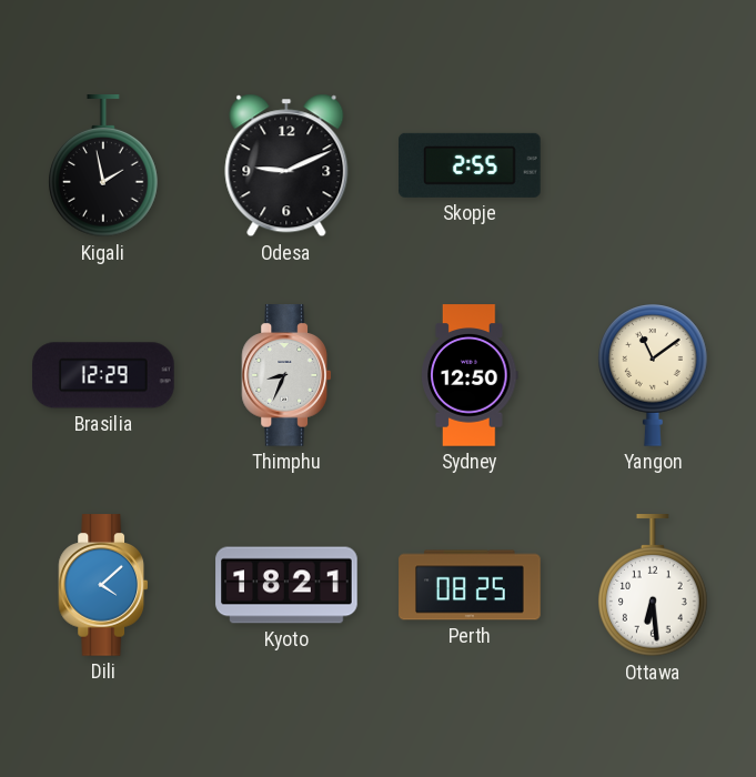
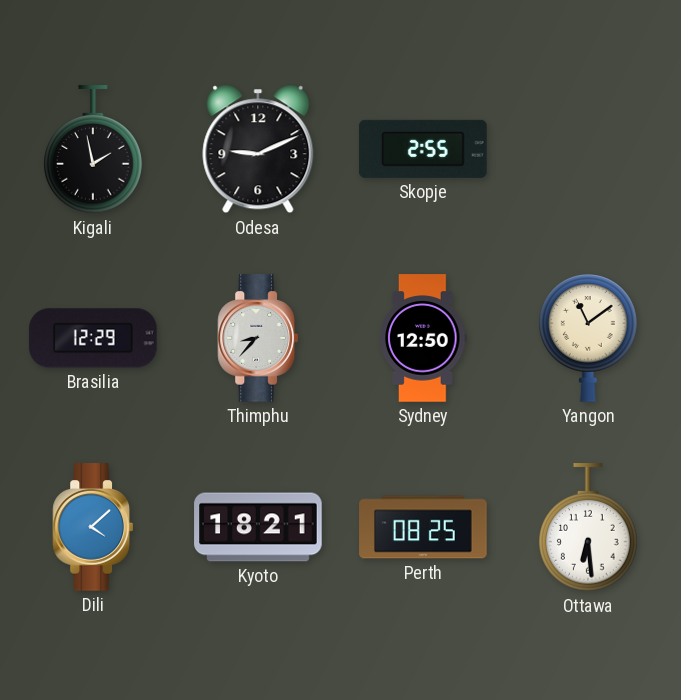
Thimphu: 8:34 -> 8:37 (257, 338)
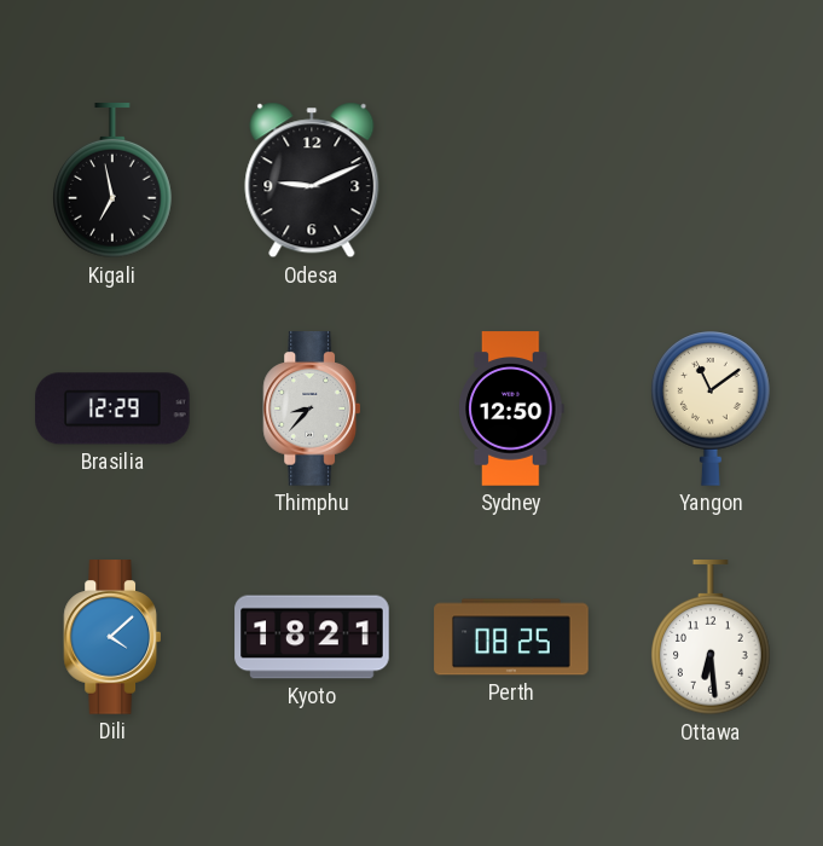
Kigali: 1:58 -> 6:58 (112, 181)
Skopje: 2:55 -> none (423, 149)
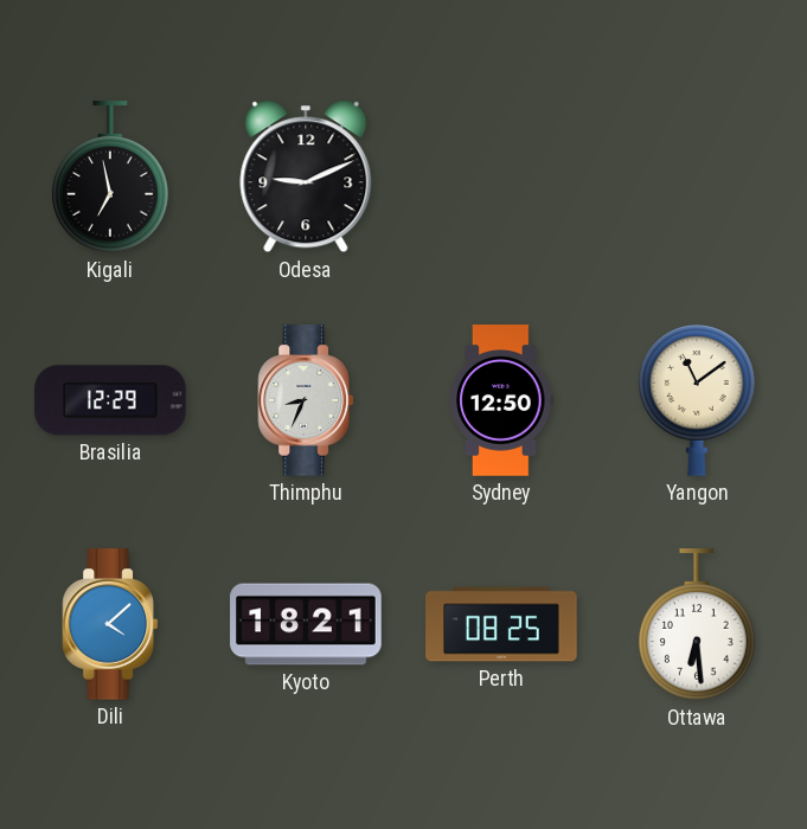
Thimphu: 8:37 -> 8:34 (305, 400)
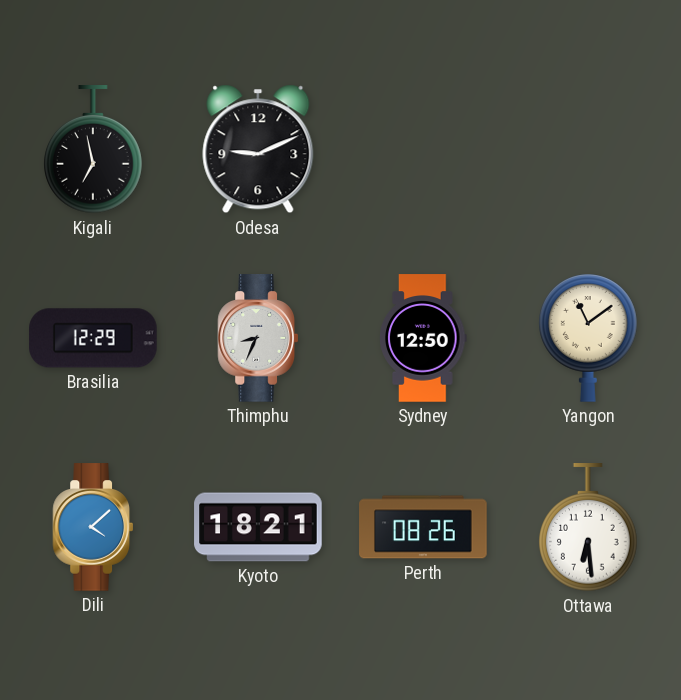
Perth: 08:25 -> 08:26 (423, 527)
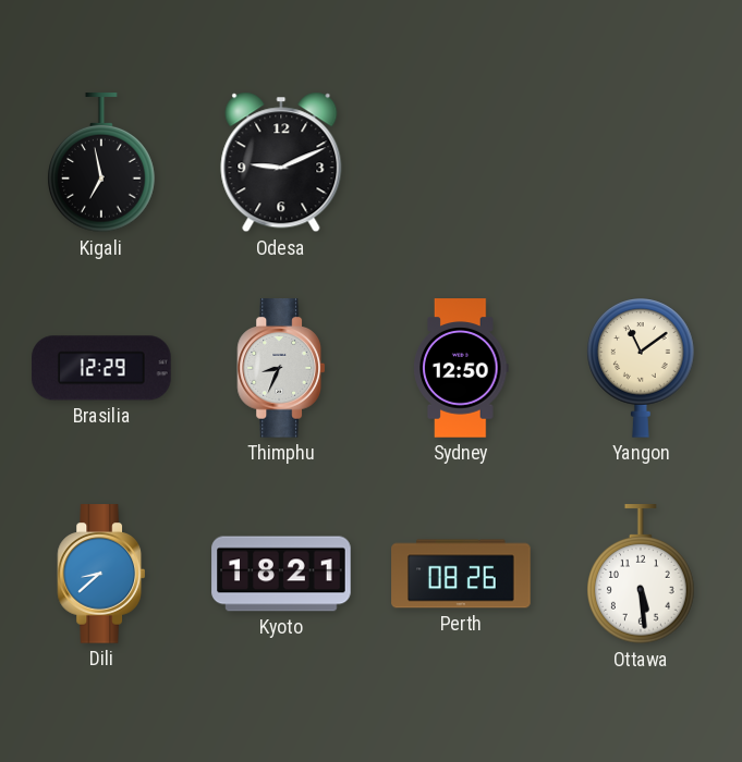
Dili: 4:08 -> 8:38 (100, 574)
Ottawa: 6:29 -> 5:29 (641, 575)
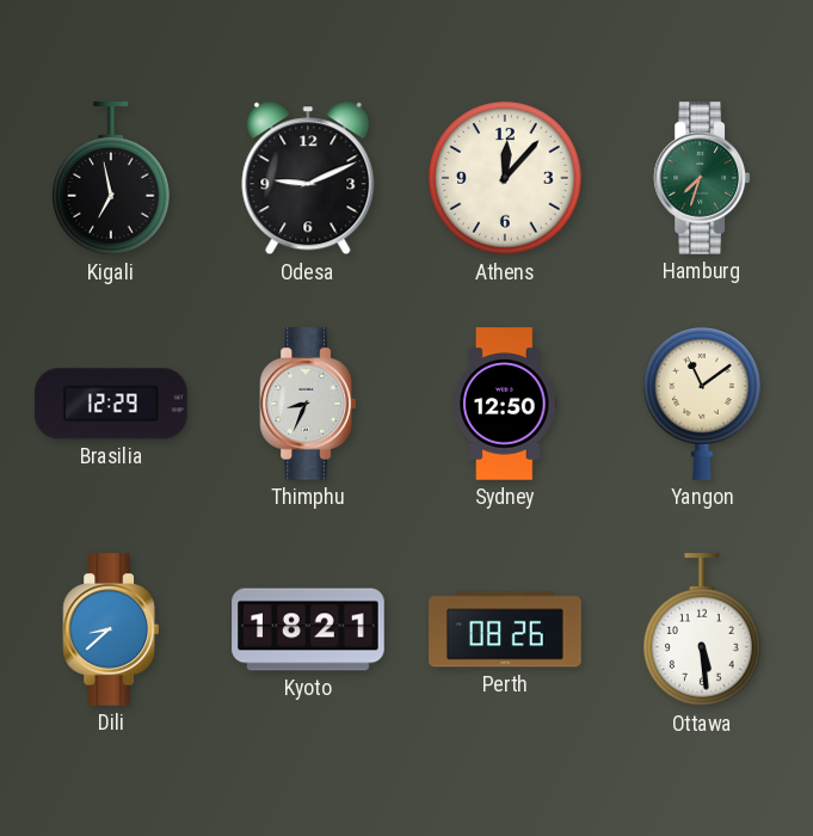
Athens: none -> 12:07 (505, 178)
Hamburg: none -> 7:33 (701, 178)
